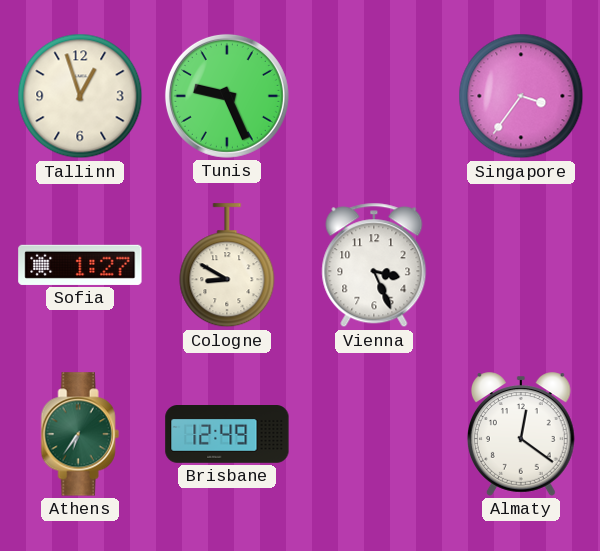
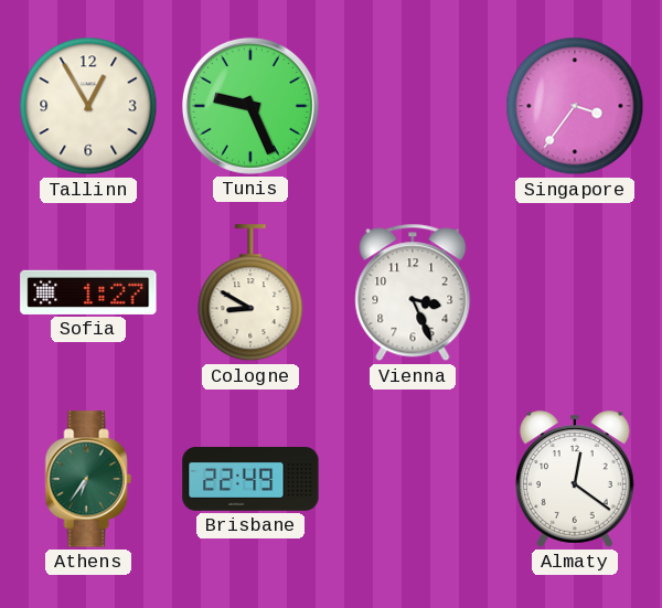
Tallinn: 12:57 -> 12:55 (88, 106)
Brisbane: 12:49 -> 22:49 (250, 480)
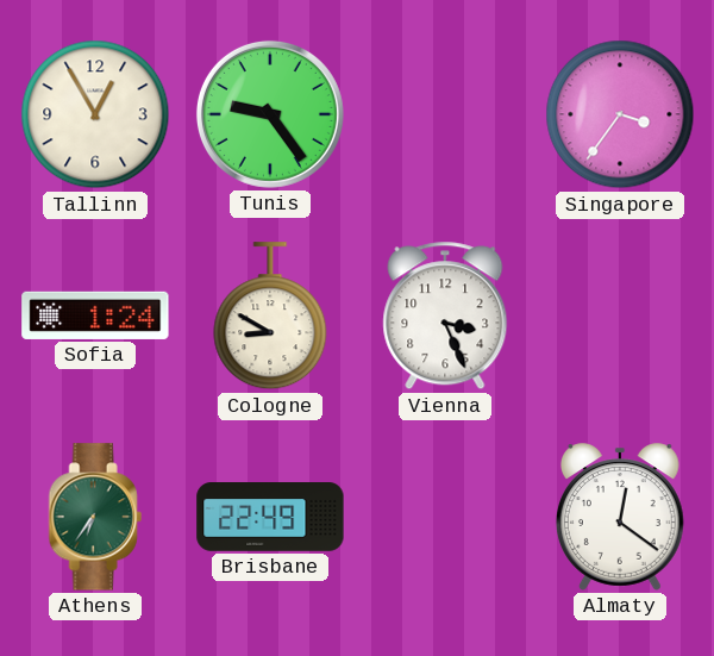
Tunis: 9:26 -> 9:24 (270, 114)
Sofia: 1:27 -> 1:24 (95, 315)
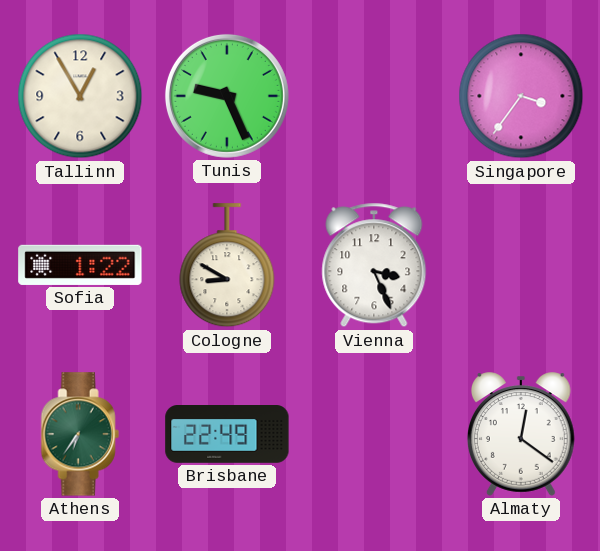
Tunis: 9:24 -> 9:26 (227, 96)
Sofia: 1:24 -> 1:22 (80, 265)
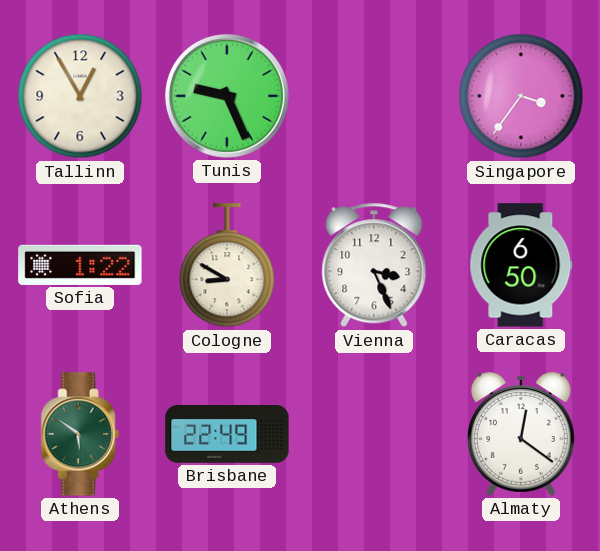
Caracas: none -> 6:50 (521, 265)
Athens: 6:36 -> 5:51 (80, 434)
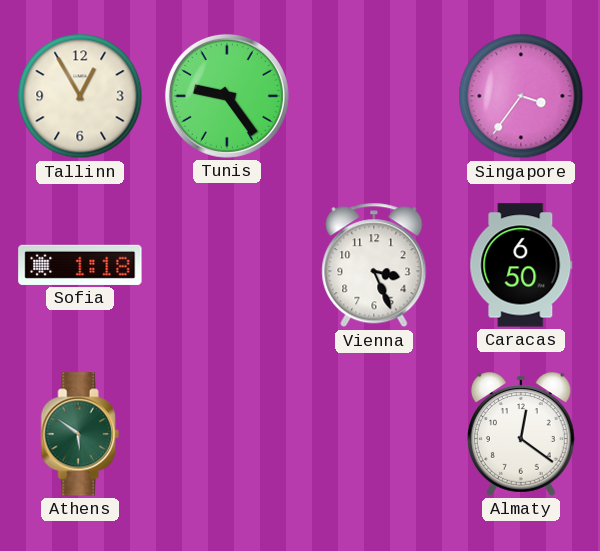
Tunis: 9:26 -> 9:24 (227, 96)
Sofia: 1:22 -> 1:18 (80, 265)
Cologne: 8:50 -> none (227, 266)
Brisbane: 22:49 -> none (227, 435)
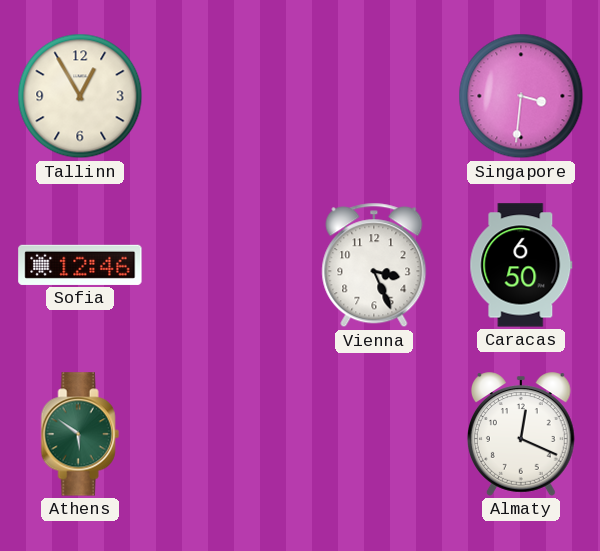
Tunis: 9:24 -> none (227, 96)
Singapore: 3:36 -> 3:31 (521, 96)
Sofia: 1:18 -> 12:46 (80, 265)
Almaty: 12:21 -> 12:19 (521, 434)
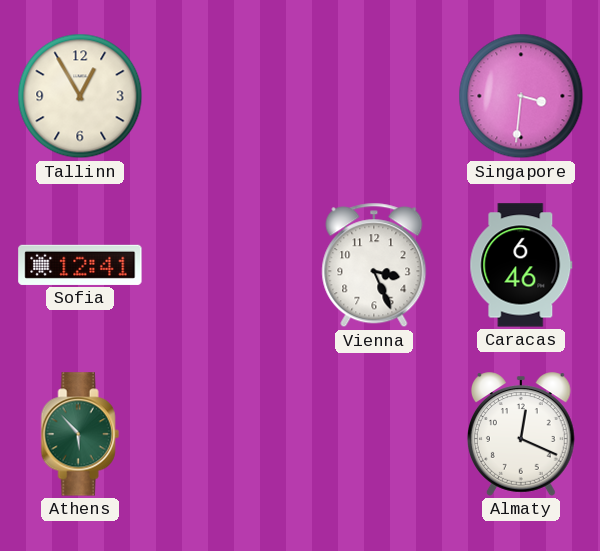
Sofia: 12:46 -> 12:41 (80, 265)
Caracas: 6:50 -> 6:46 (521, 265)
Athens: 5:51 -> 5:53 (80, 434)
